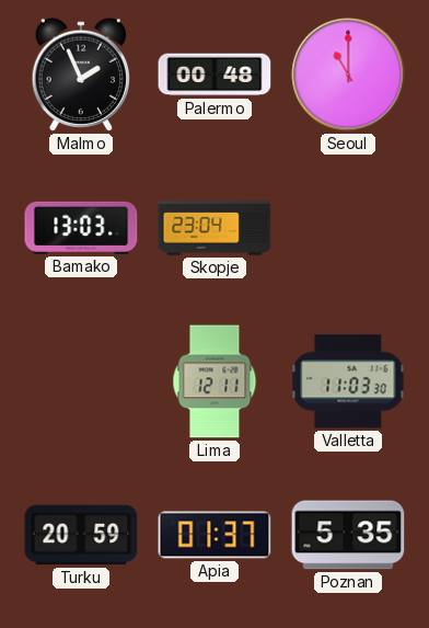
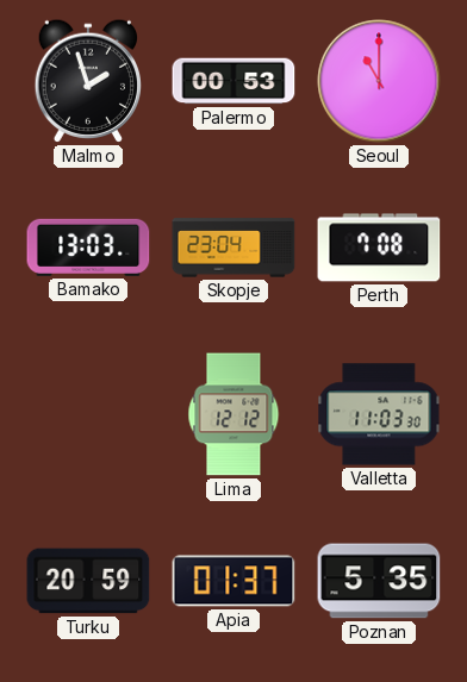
Malmo: 1:56 -> 1:57 (87, 81)
Palermo: 00:48 -> 00:53 (233, 81)
Perth: none -> 7:08 (379, 248)
Lima: 12:11 -> 12:12 (233, 414)
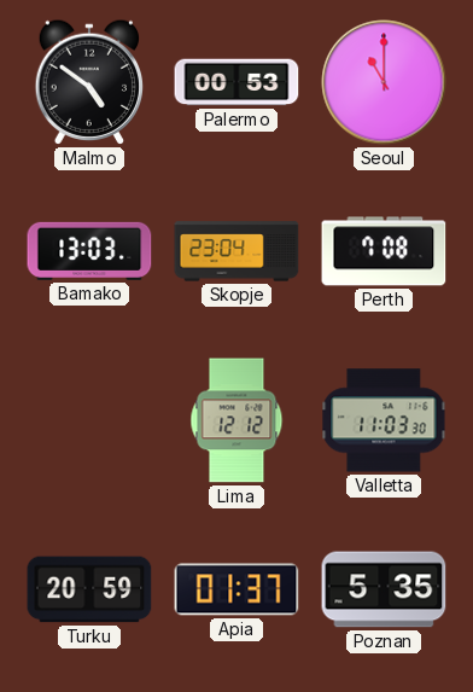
Malmo: 1:57 -> 4:51 (88, 82)
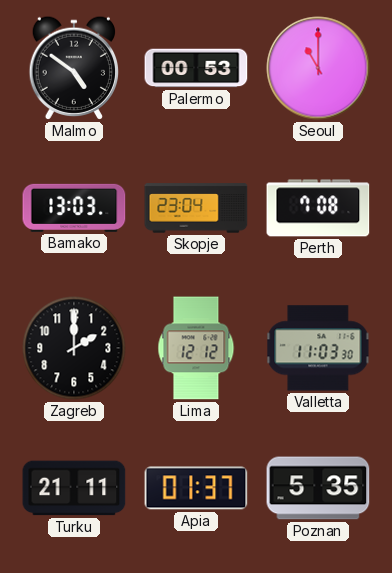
Zagreb: none -> 2:00 (74, 348)
Turku: 20:59 -> 21:11 (74, 488)
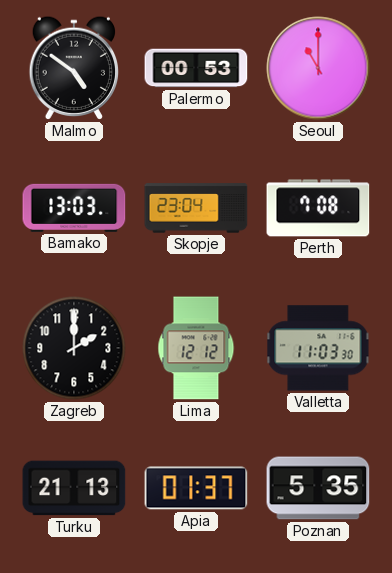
Turku: 21:11 -> 21:13 (74, 488)
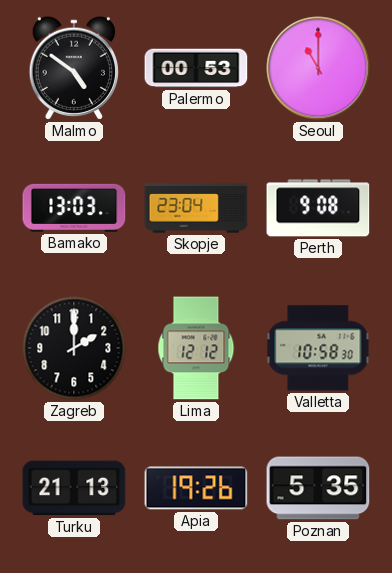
Perth: 7:08 -> 9:08 (318, 208)
Valletta: 11:03 -> 10:58 (318, 348)
Apia: 01:37 -> 19:26 (196, 488)
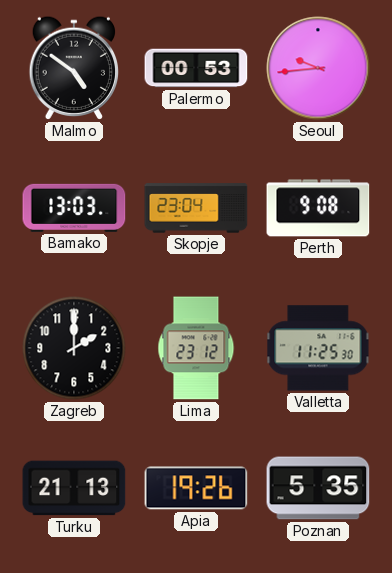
Seoul: 11:00 -> 9:44 (318, 68)
Lima: 12:12 -> 23:12 (196, 348)
Valletta: 10:58 -> 11:25 (318, 348)
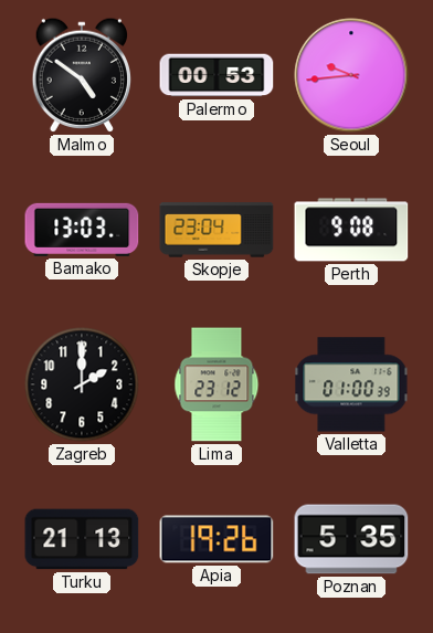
Valletta: 11:25 -> 01:00 (351, 384)
